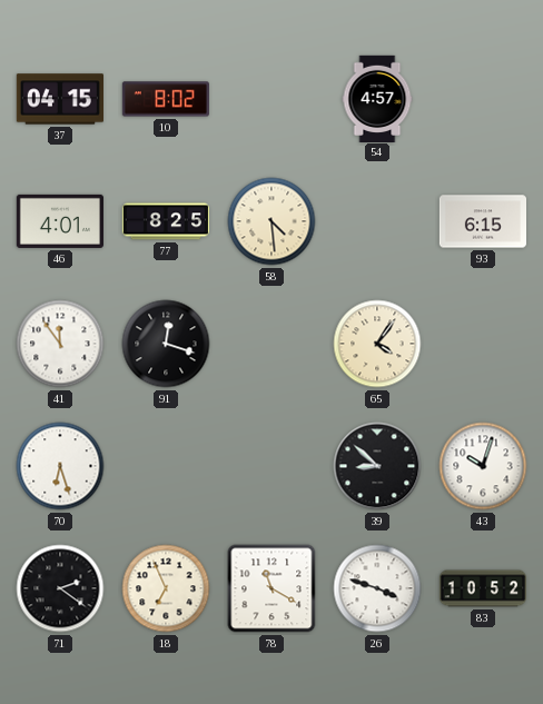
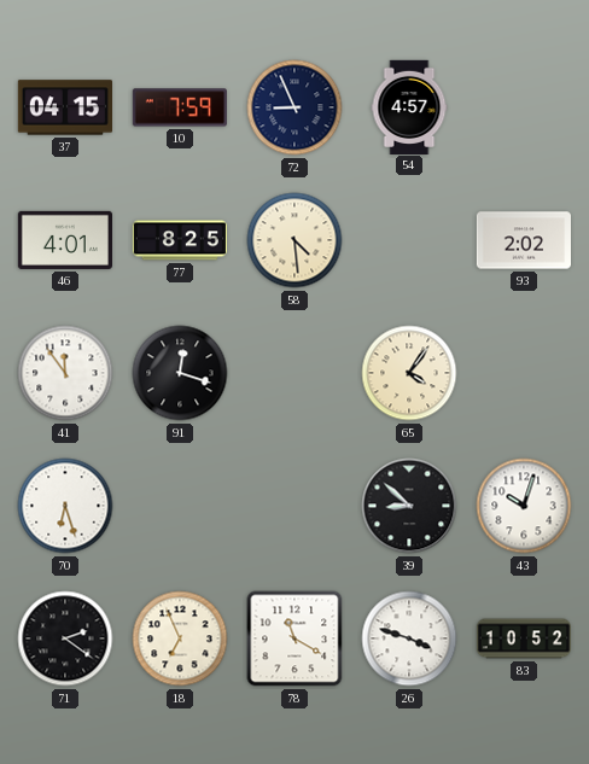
10: 8:02 -> 7:59 (180, 107)
72: none -> 8:56 (294, 107)
93: 6:15 -> 2:02 (523, 240)
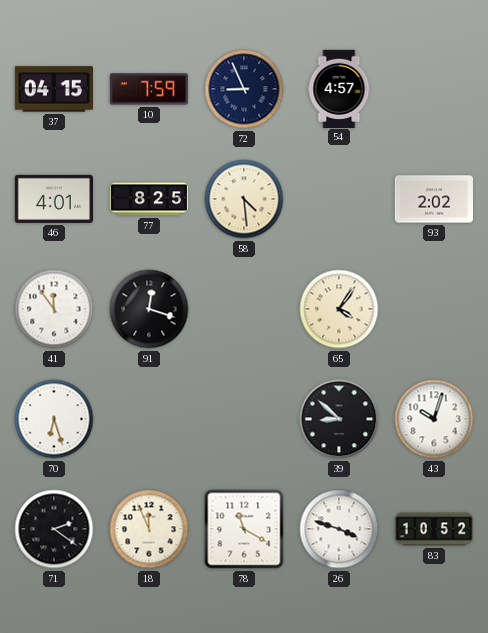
18: 6:56 -> 11:56 (149, 529)
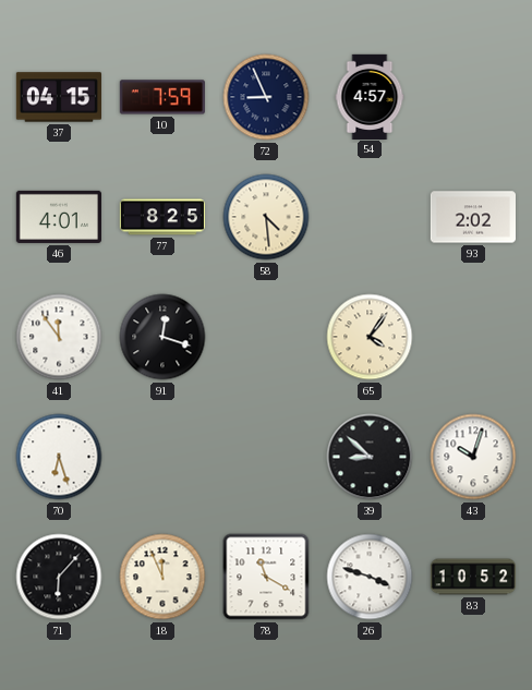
71: 2:21 -> 6:07 (59, 577)
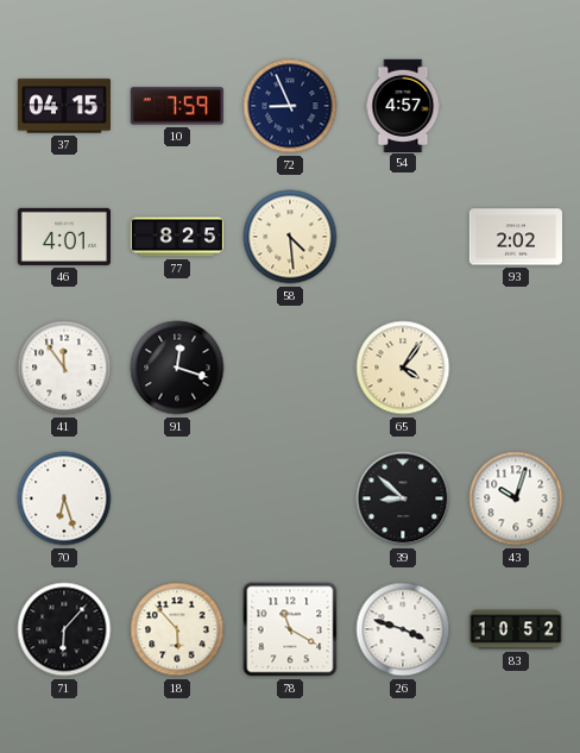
18: 11:56 -> 5:53 (177, 629)
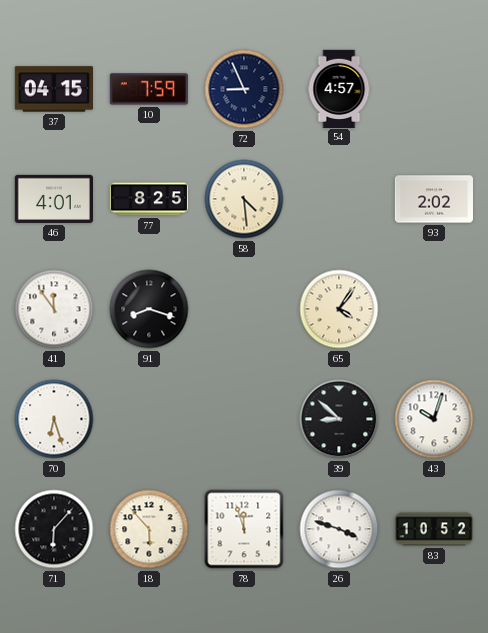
91: 12:18 -> 8:18 (149, 309)
78: 11:20 -> 11:57 (244, 529)
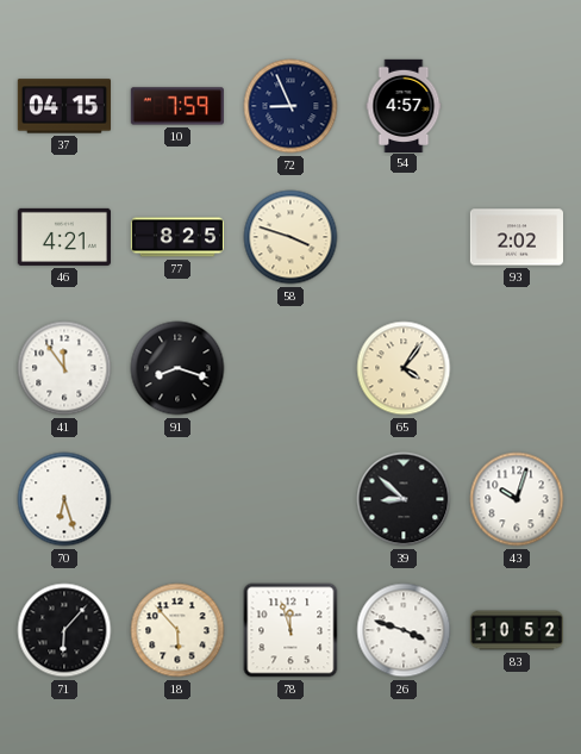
46: 4:01 -> 4:21 (63, 237)
58: 4:29 -> 3:48 (290, 237)
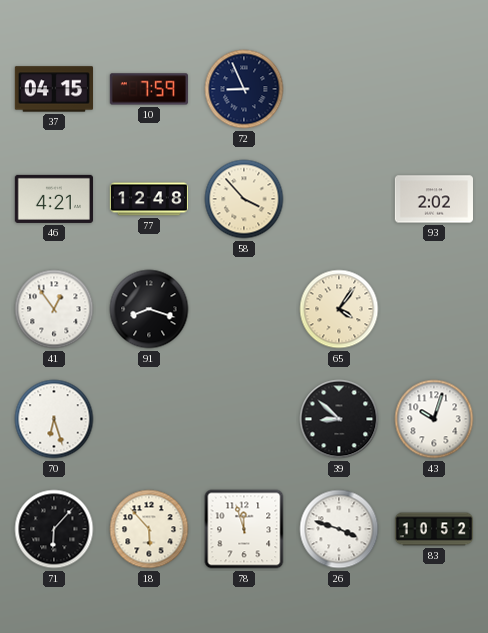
54: 4:57 -> none (404, 105)
77: 8:25 -> 12:48 (148, 199)
58: 3:48 -> 3:53 (244, 199)
41: 11:54 -> 12:54 (54, 309)
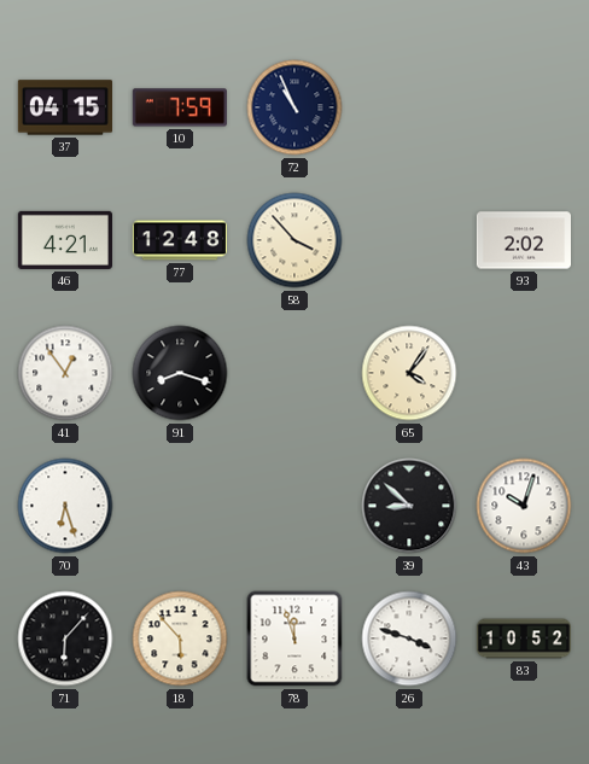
72: 8:56 -> 10:56 (294, 107)
